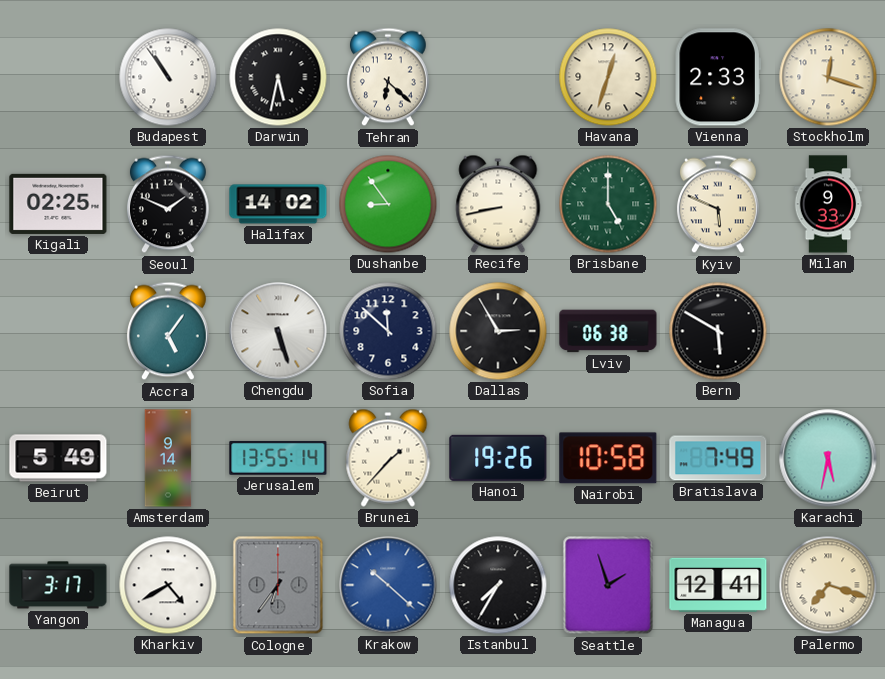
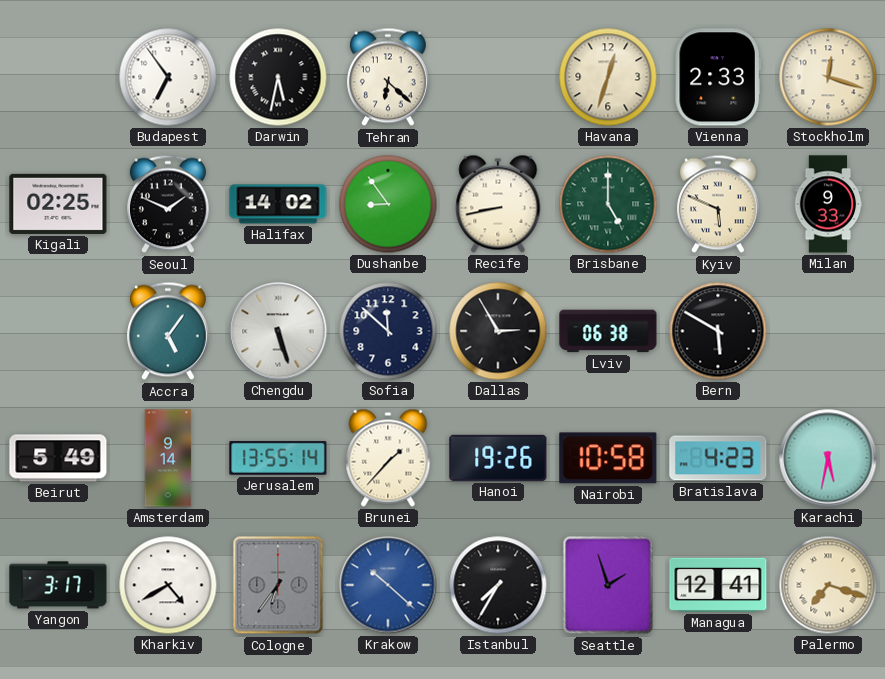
Budapest: 10:54 -> 6:54 (168, 77)
Bratislava: 7:49 -> 4:23 (718, 458)
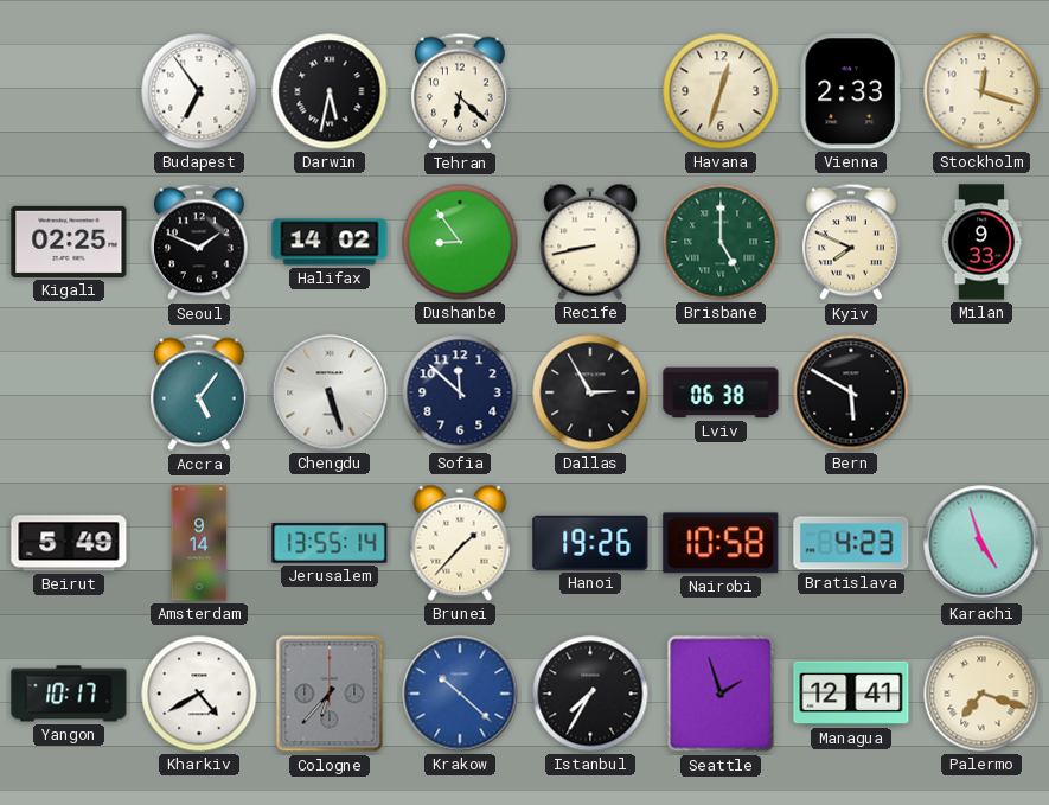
Kyiv: 5:49 -> 7:49 (851, 242)
Karachi: 5:32 -> 4:57 (981, 543)
Yangon: 3:17 -> 10:17 (69, 694)
Cologne: 6:36 -> 6:37 (330, 694)
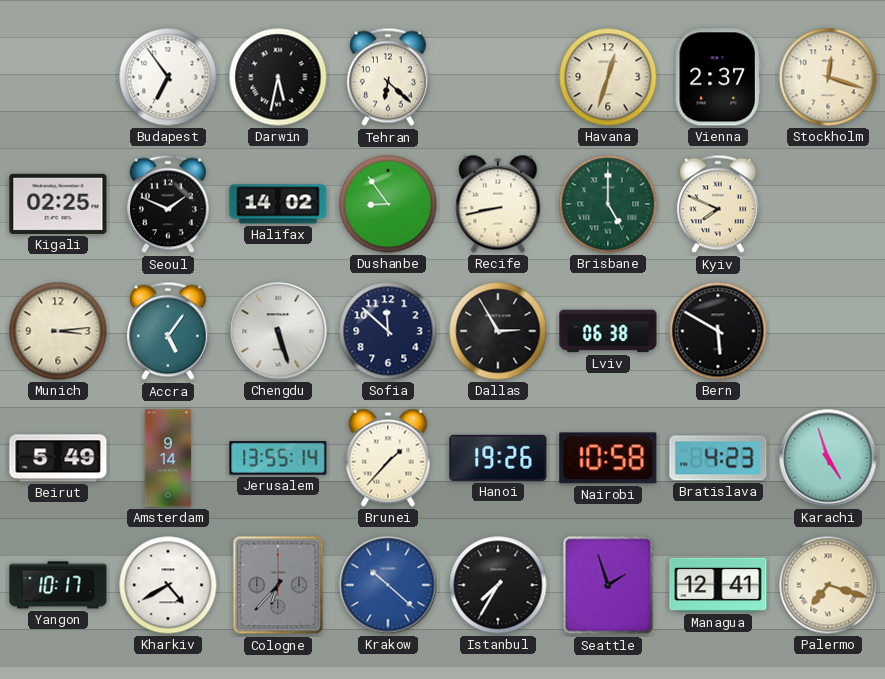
Vienna: 2:33 -> 2:37 (718, 77)
Milan: 9:33 -> none (981, 242)
Munich: none -> 3:14 (58, 331)
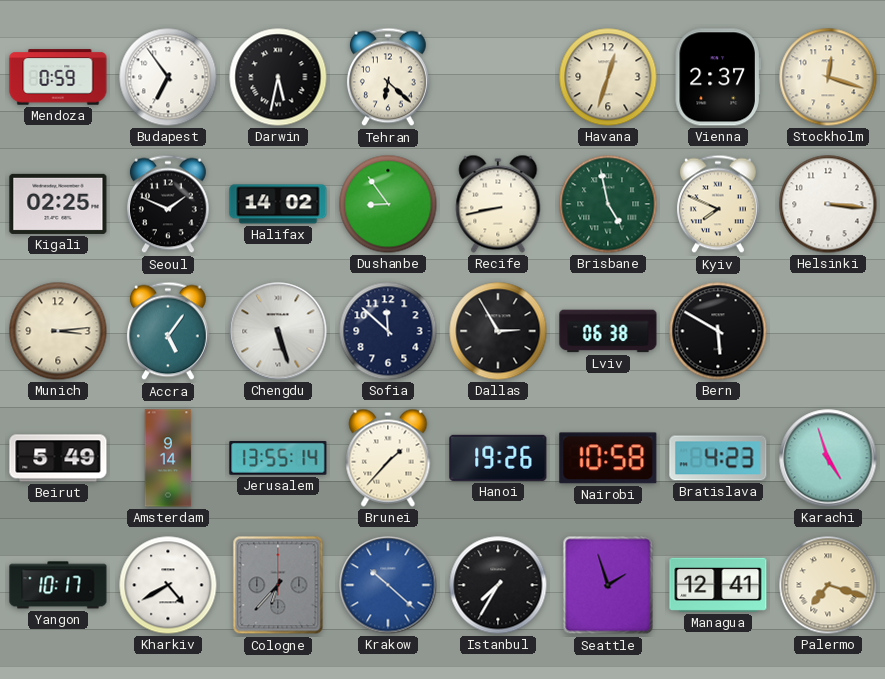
Mendoza: none -> 0:59 (58, 77)
Brisbane: 5:00 -> 4:58 (608, 204)
Helsinki: none -> 3:16 (828, 204)
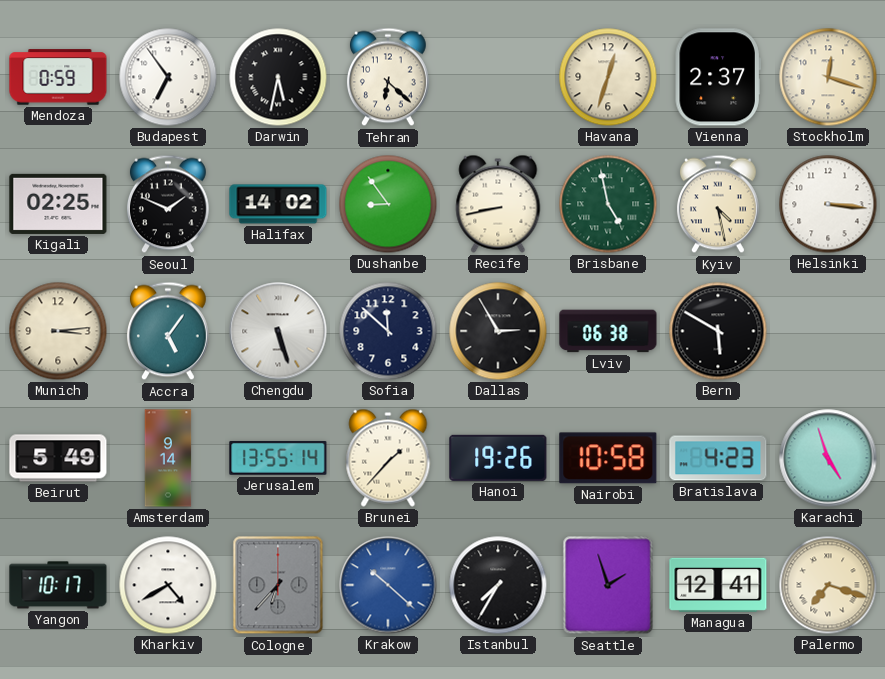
Kyiv: 7:49 -> 4:28 (718, 204)
